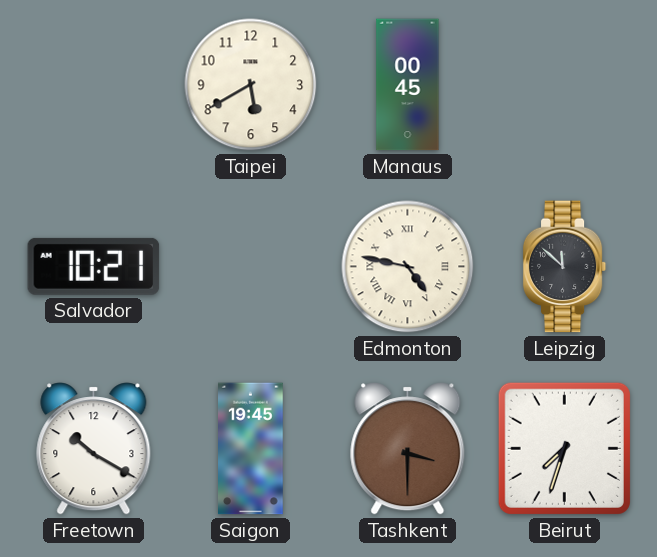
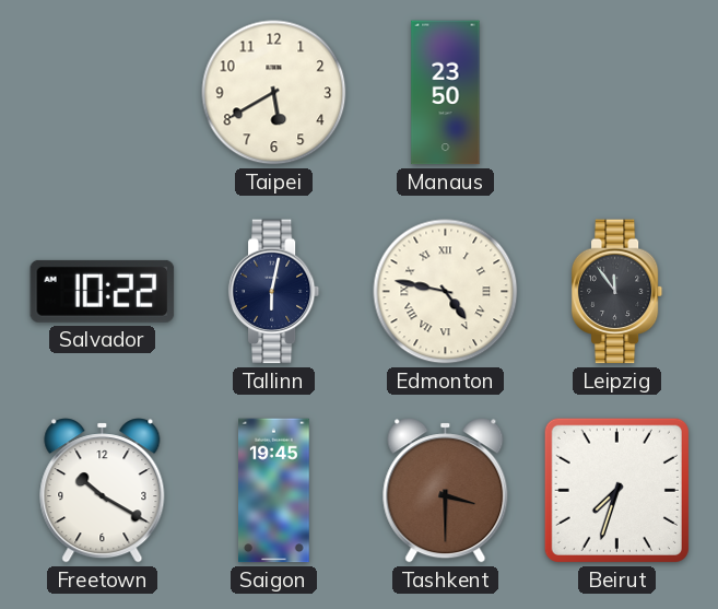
Manaus: 00:45 -> 23:50 (446, 93)
Salvador: 10:21 -> 10:22 (103, 291)
Tallinn: none -> 6:02 (274, 292)
Leipzig: 11:52 -> 11:54 (617, 292)
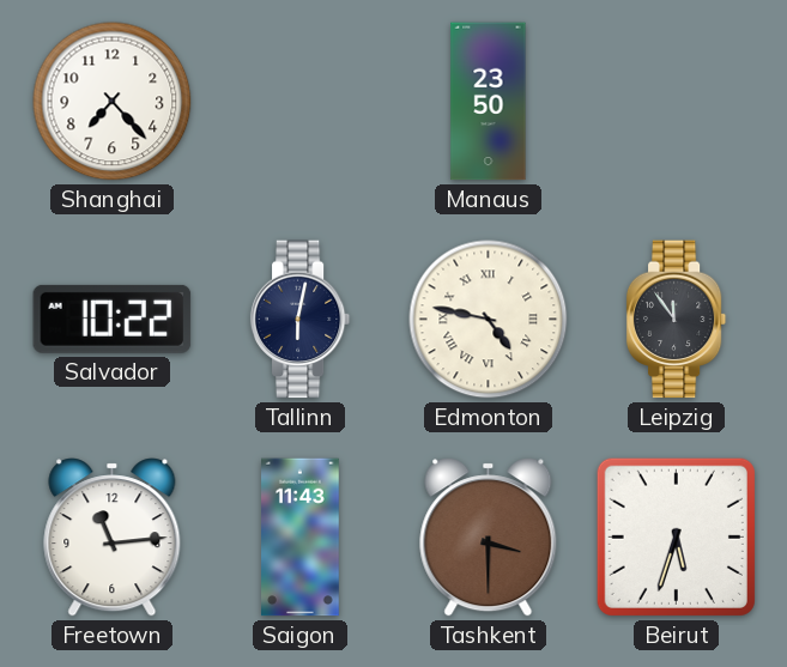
Shanghai: none -> 7:23 (113, 102)
Taipei: 5:40 -> none (274, 93)
Freetown: 10:20 -> 11:14 (113, 538)
Saigon: 19:45 -> 11:43 (301, 538)
Beirut: 7:33 -> 5:33 (676, 536)
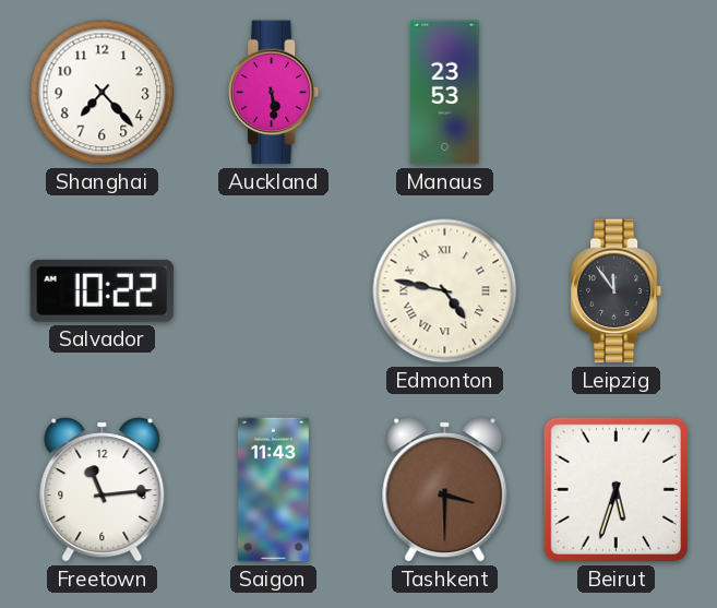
Auckland: none -> 5:29 (274, 93)
Manaus: 23:50 -> 23:53 (445, 93)
Tallinn: 6:02 -> none (301, 320)
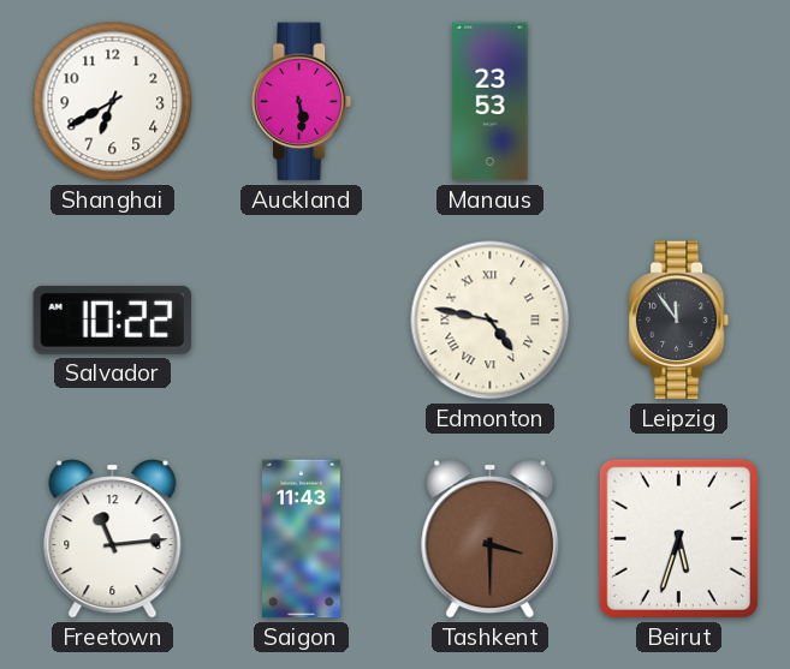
Shanghai: 7:23 -> 6:40 (113, 102)
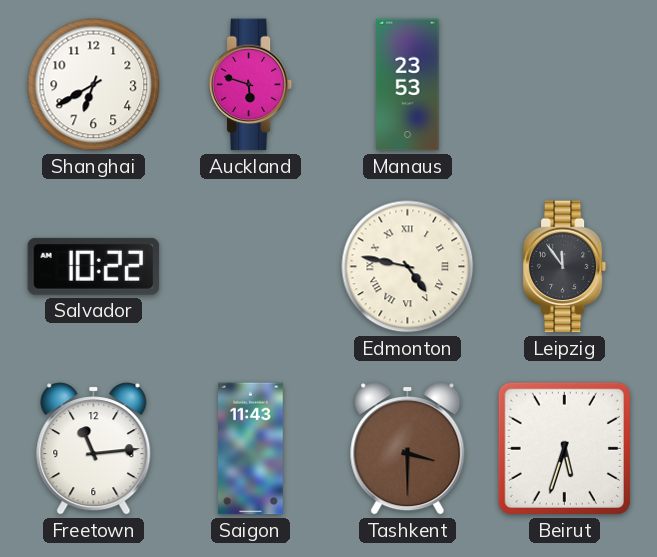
Auckland: 5:29 -> 5:48 (251, 85)
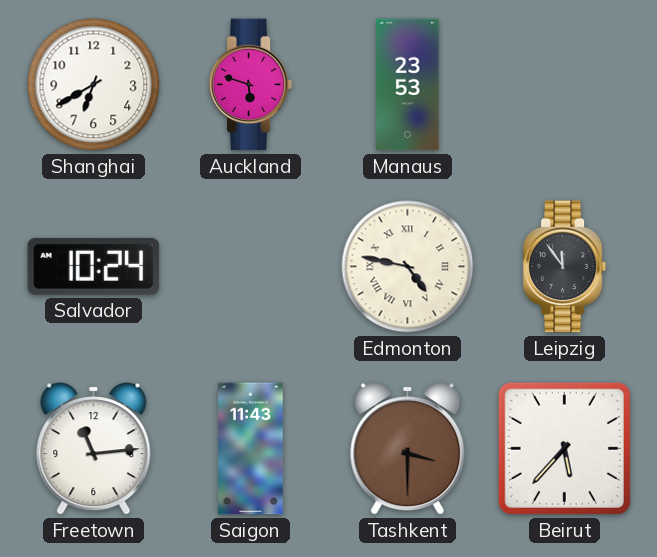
Salvador: 10:22 -> 10:24 (94, 266)
Beirut: 5:33 -> 5:37 (564, 448)
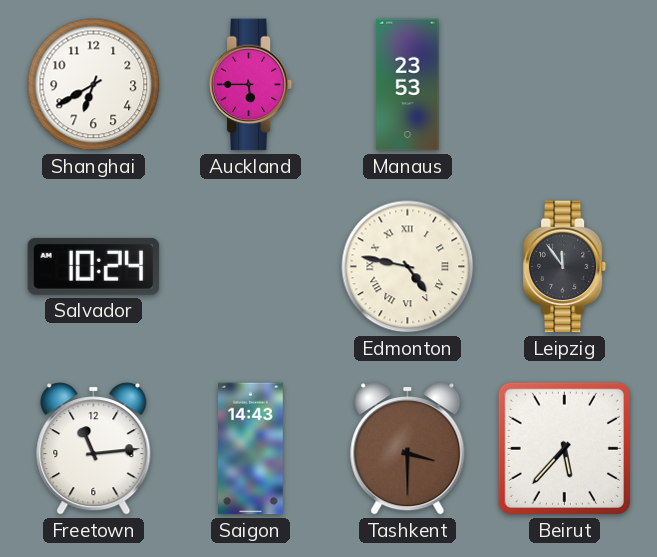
Auckland: 5:48 -> 5:45 (251, 85)
Saigon: 11:43 -> 14:43 (251, 449)
